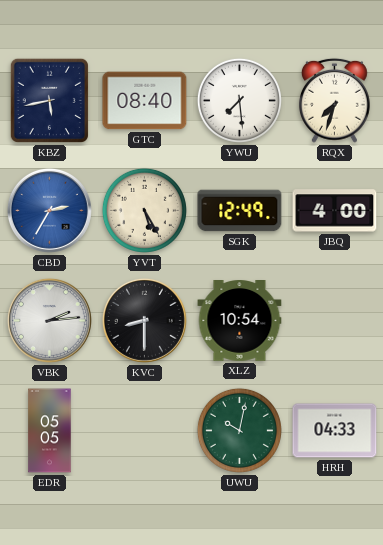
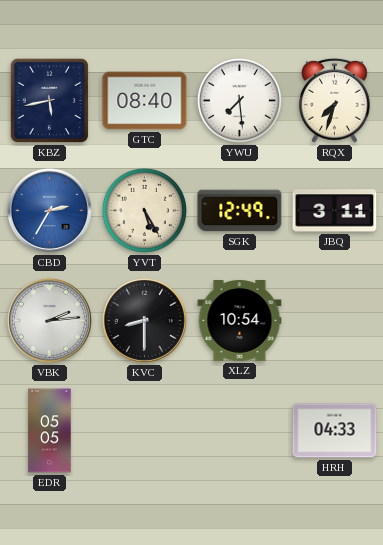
JBQ: 4:00 -> 3:11 (335, 211)
UWU: 10:02 -> none (239, 430)
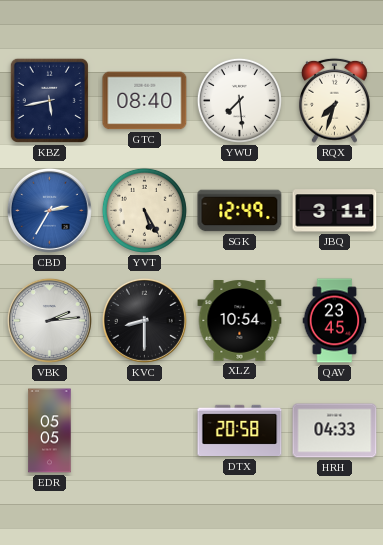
QAV: none -> 23:45 (335, 321)
DTX: none -> 20:58 (240, 431)
